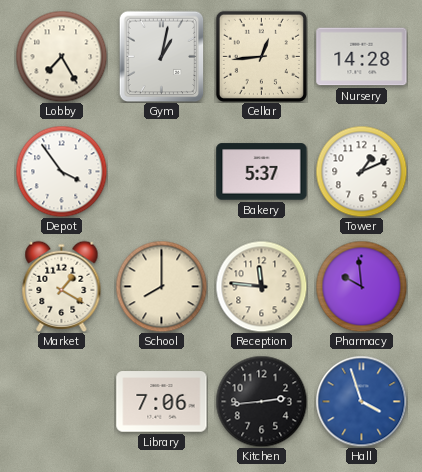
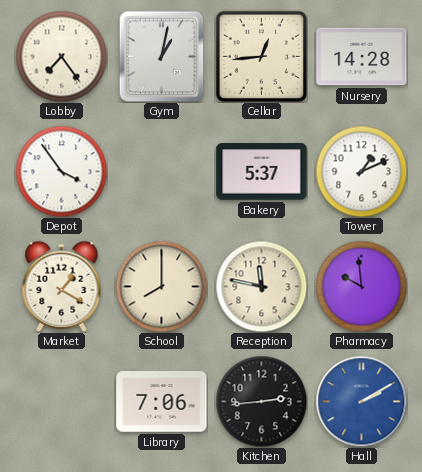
Lobby: 7:25 -> 7:24 (61, 56)
Reception: 11:46 -> 11:47 (261, 286)
Hall: 3:57 -> 2:10 (361, 401)
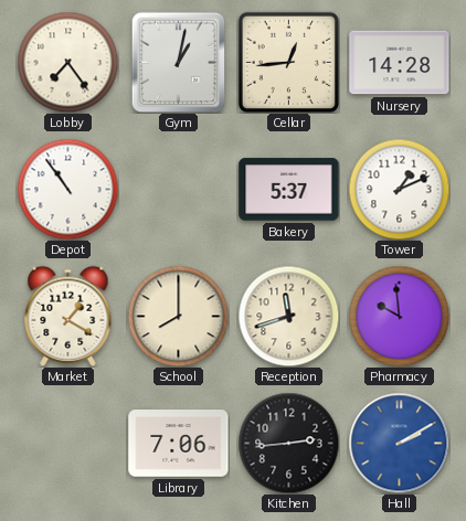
Depot: 3:54 -> 10:54 (67, 189)
Reception: 11:47 -> 11:42 (288, 316)
